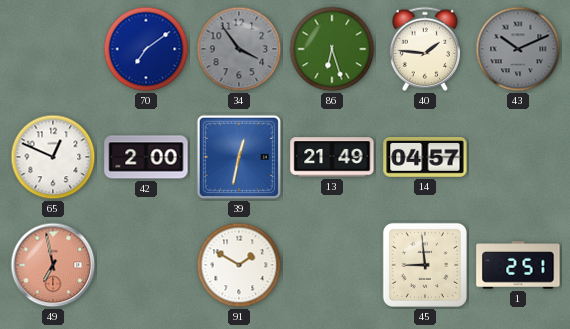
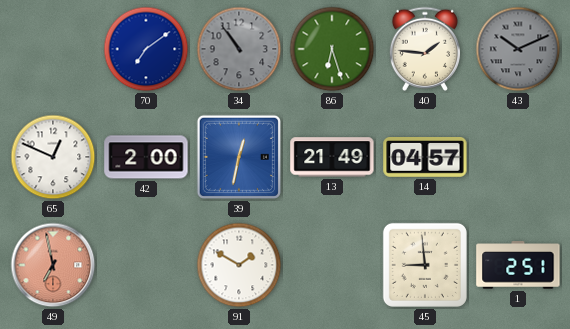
34: 3:54 -> 10:54 (239, 49)
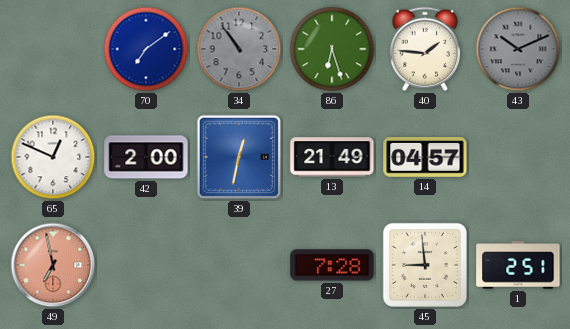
91: 1:50 -> none (239, 265)
27: none -> 7:28 (332, 265)
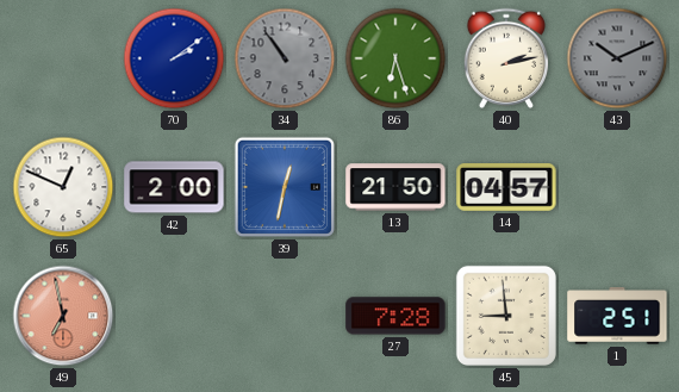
70: 7:09 -> 2:09 (174, 58)
40: 1:46 -> 2:13 (505, 58)
13: 21:49 -> 21:50 (395, 187)
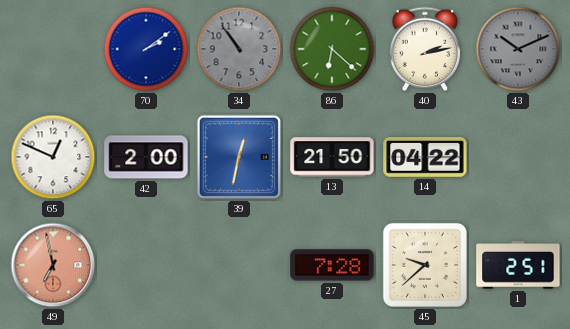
86: 6:27 -> 6:22 (332, 49)
14: 04:57 -> 04:22 (425, 158)
45: 8:59 -> 9:38 (425, 265)
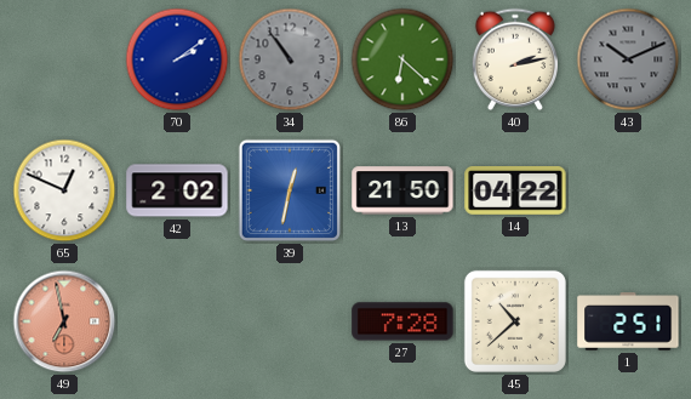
42: 2:00 -> 2:02 (177, 190)
45: 9:38 -> 10:38 (515, 321)
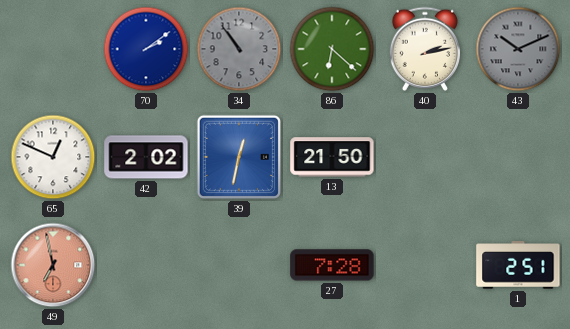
14: 04:22 -> none (515, 192)
45: 10:38 -> none (515, 321)
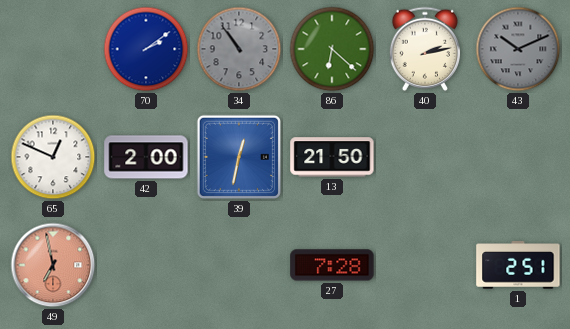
42: 2:02 -> 2:00 (146, 157)
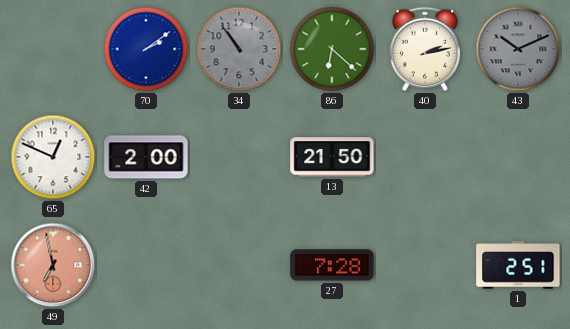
39: 12:32 -> none (239, 157)
